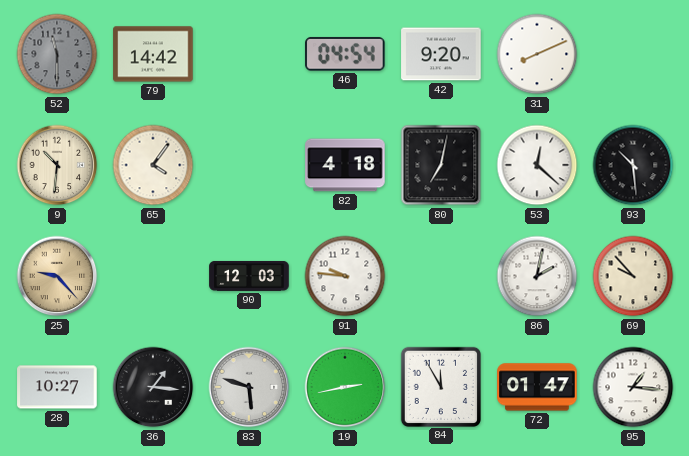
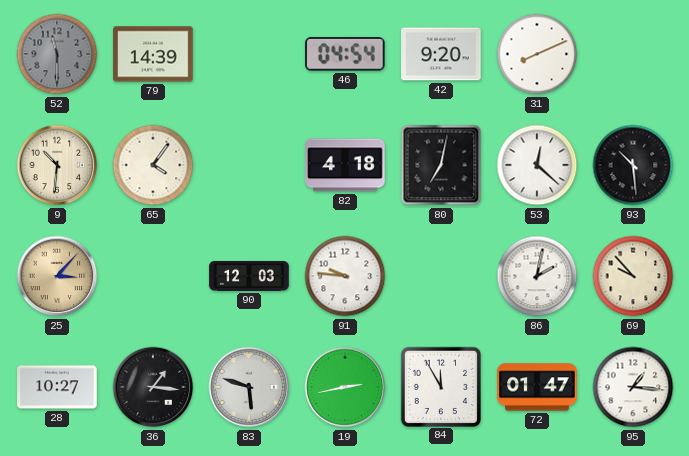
79: 14:42 -> 14:39 (153, 54)
25: 9:23 -> 3:07 (57, 276)
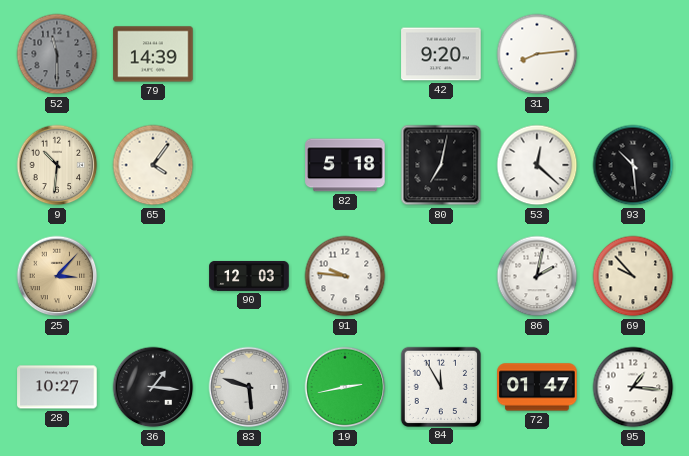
46: 04:54 -> none (346, 54)
31: 8:11 -> 8:14 (537, 54)
82: 4:18 -> 5:18 (345, 165)
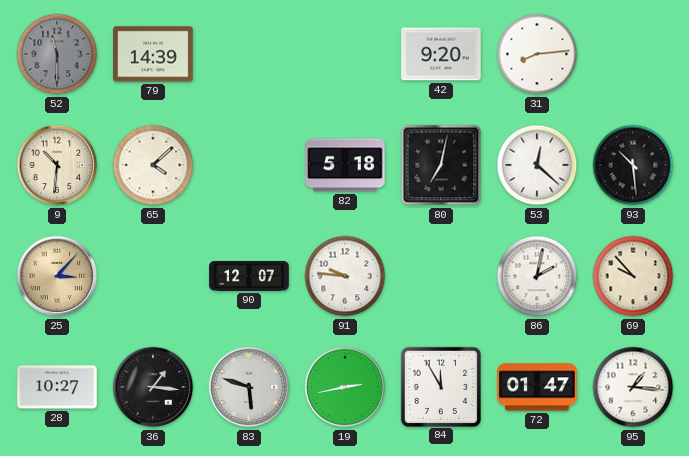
65: 4:06 -> 4:08 (153, 165)
90: 12:03 -> 12:07 (249, 276)
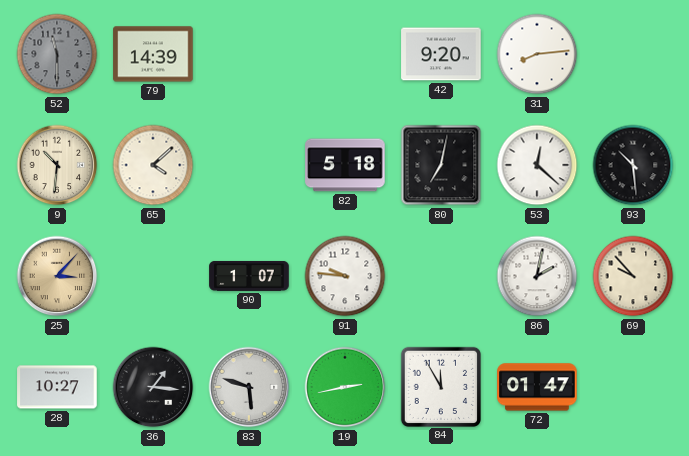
90: 12:07 -> 1:07 (249, 276)
95: 1:16 -> none (633, 387)
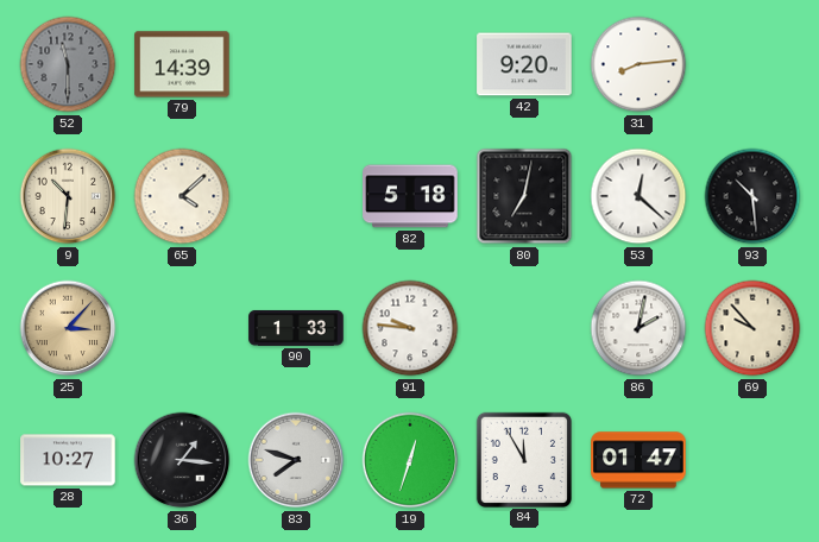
90: 1:07 -> 1:33 (296, 328)
83: 5:48 -> 7:48 (296, 460)
19: 2:43 -> 12:33 (410, 460)
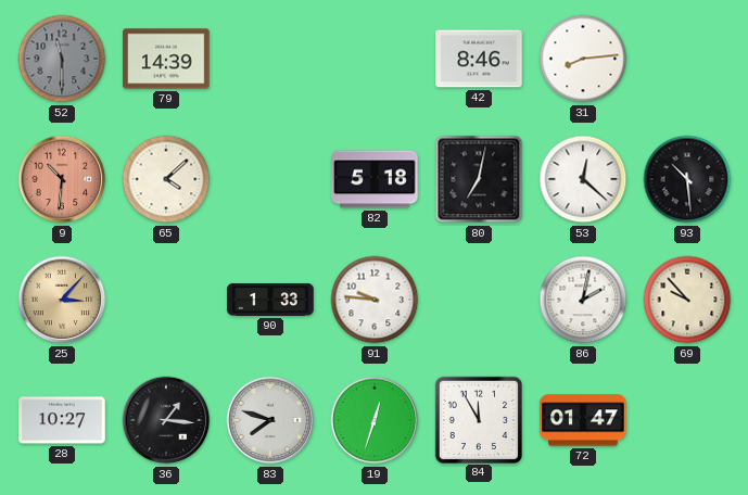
42: 9:20 -> 8:46 (479, 59)
9 dial: cream -> salmon (62, 179)
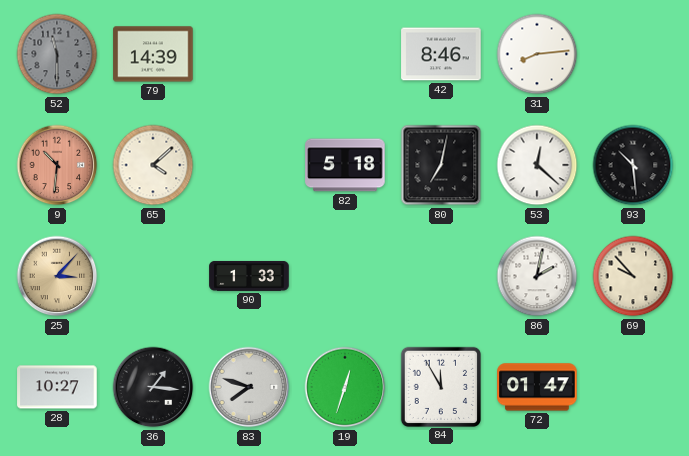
91: 9:46 -> none (375, 300)
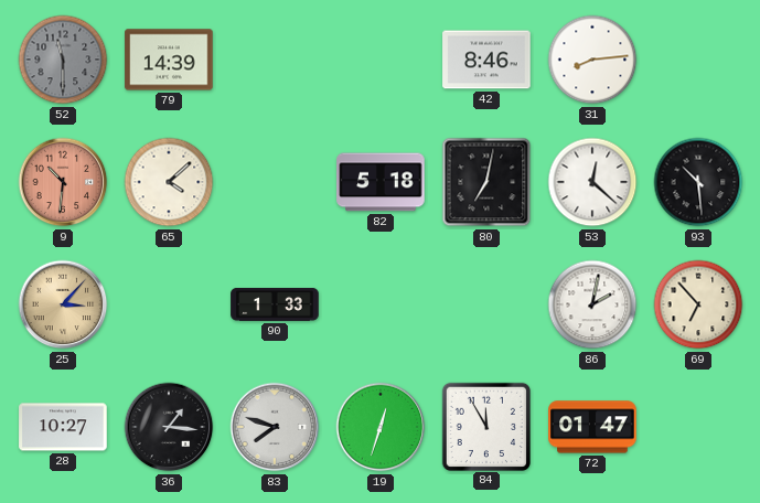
69: 9:53 -> 6:53 (698, 304)
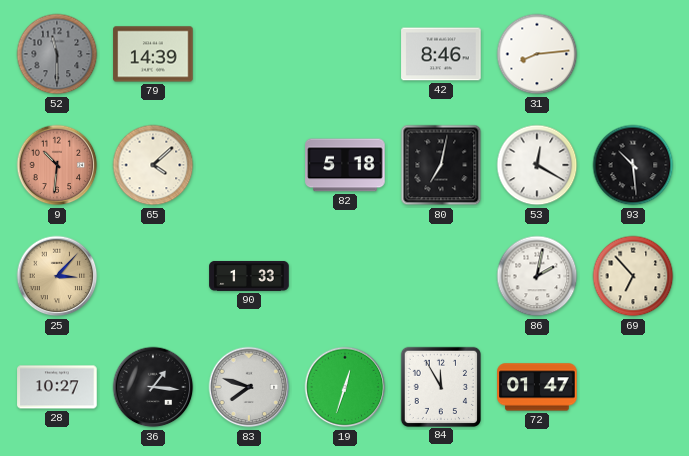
53: 12:22 -> 12:20 (537, 165)
